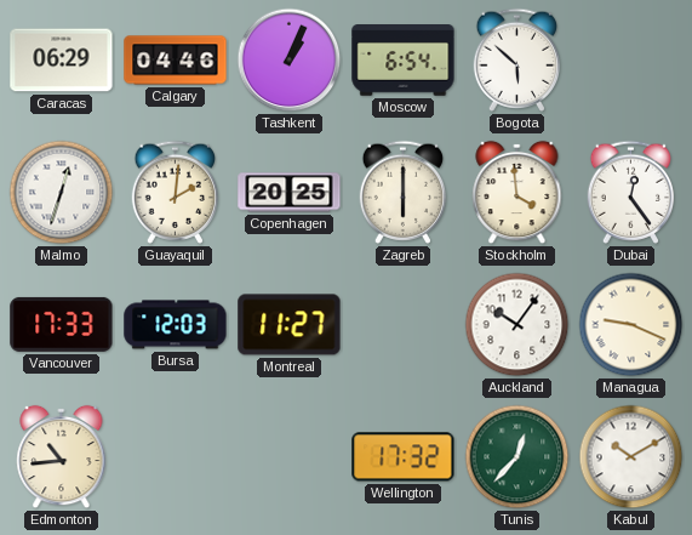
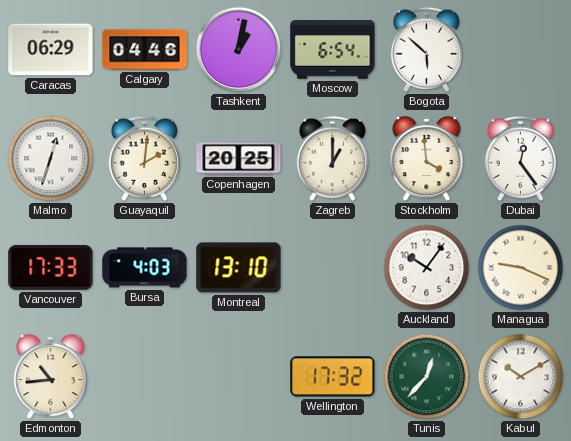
Tashkent: 1:04 -> 1:02 (239, 50)
Zagreb: 6:00 -> 1:00 (333, 158)
Bursa: 12:03 -> 4:03 (145, 268)
Montreal: 11:27 -> 13:10 (239, 268)
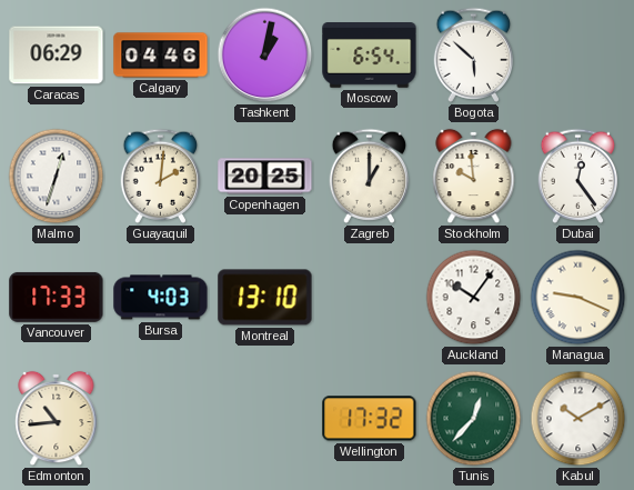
Stockholm: 3:59 -> 9:59 (474, 177)
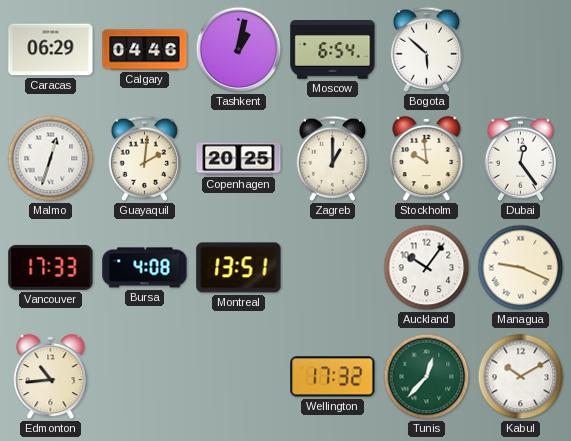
Bursa: 4:03 -> 4:08 (145, 268)
Montreal: 13:10 -> 13:51 (239, 268)
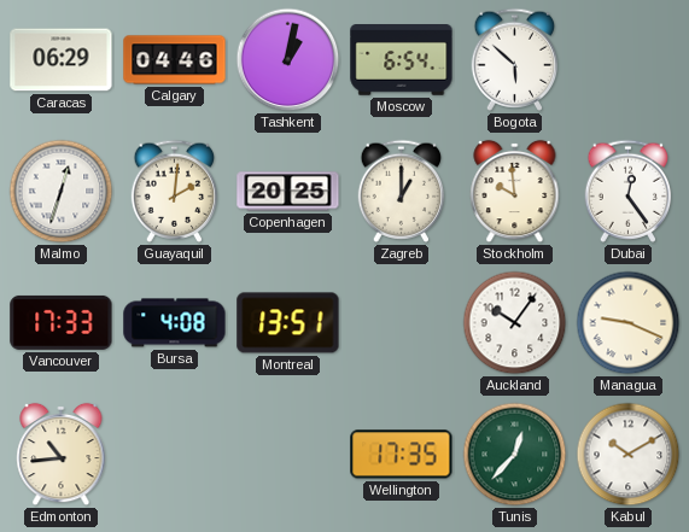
Wellington: 17:32 -> 17:35 (402, 455)
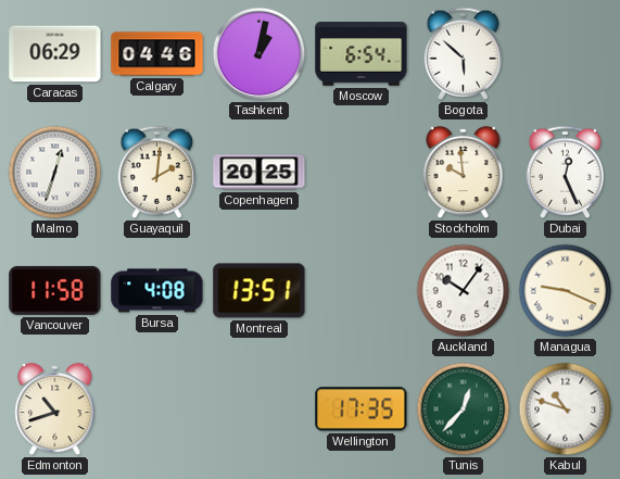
Zagreb: 1:00 -> none (402, 191)
Dubai: 12:24 -> 12:26 (566, 172)
Vancouver: 17:33 -> 11:58 (55, 290)
Edmonton: 10:44 -> 10:42 (55, 409)
Kabul: 10:10 -> 10:48 (566, 409)
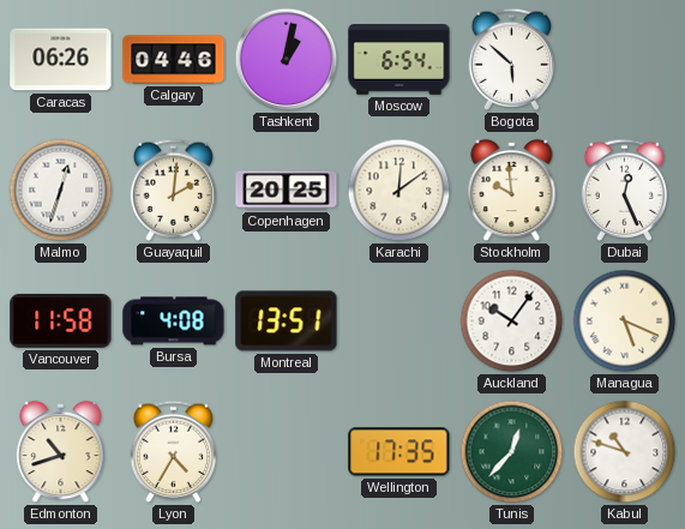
Caracas: 06:29 -> 06:26 (61, 60)
Karachi: none -> 12:09 (399, 191)
Managua: 9:19 -> 5:19 (625, 321)
Lyon: none -> 4:35 (174, 451)
